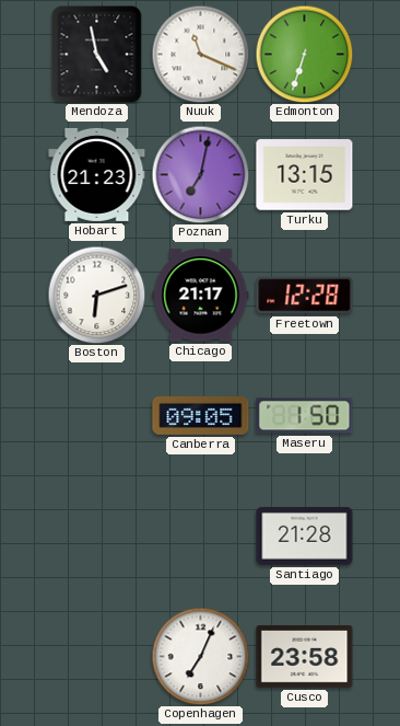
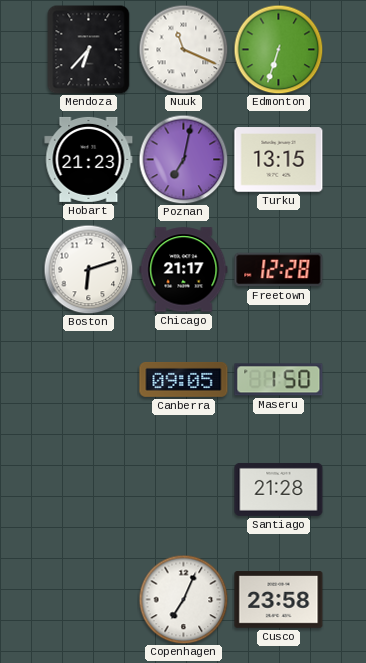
Mendoza: 4:58 -> 6:37 (89, 49)
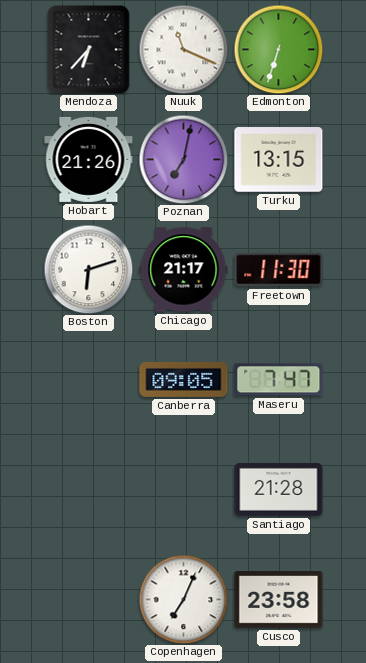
Hobart: 21:23 -> 21:26 (89, 159)
Freetown: 12:28 -> 11:30 (279, 270)
Maseru: 1:50 -> 7:47 (279, 380)
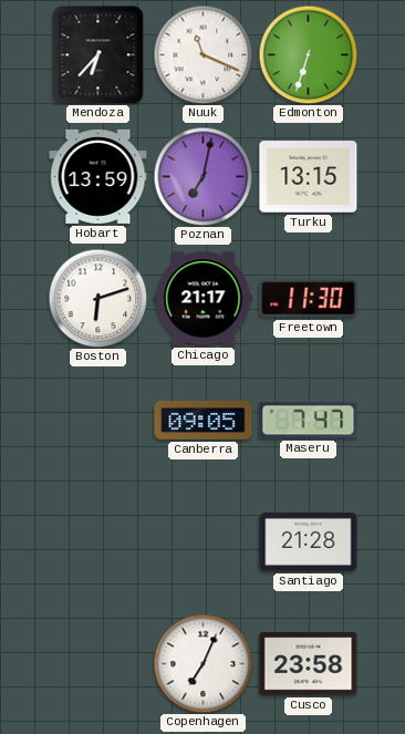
Hobart: 21:26 -> 13:59 (98, 176)
